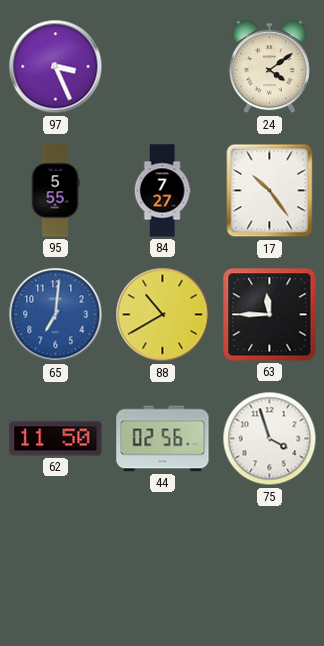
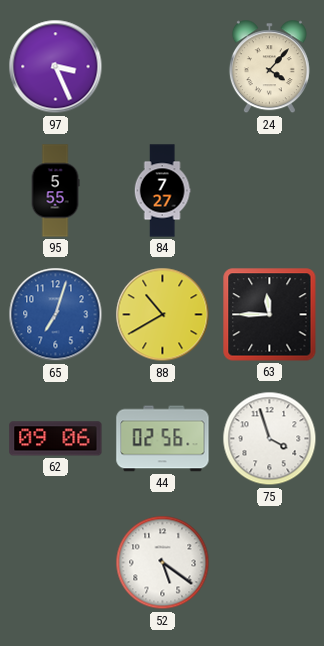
24: 4:09 -> 4:07 (269, 67)
17: 10:24 -> none (270, 191)
65: 7:01 -> 7:03 (56, 315)
62: 11:50 -> 09:06 (56, 439)
52: none -> 5:21 (163, 563)
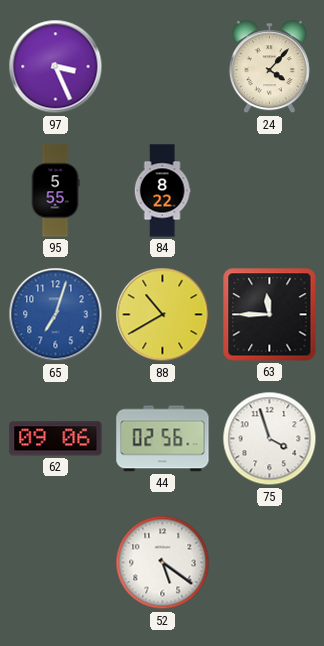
84: 7:27 -> 8:22 (162, 191)
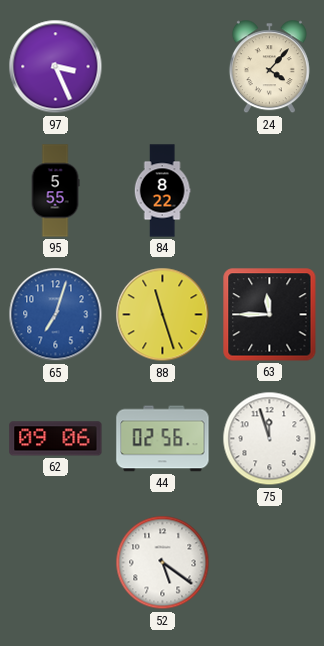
88: 10:40 -> 11:27 (163, 315)
75: 3:57 -> 11:57 (270, 439)
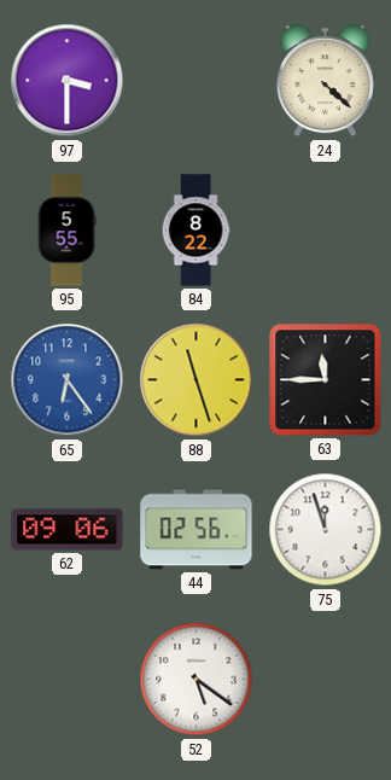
97: 3:26 -> 3:30 (68, 81)
24: 4:07 -> 4:22 (325, 81)
65: 7:03 -> 6:24 (68, 380)
